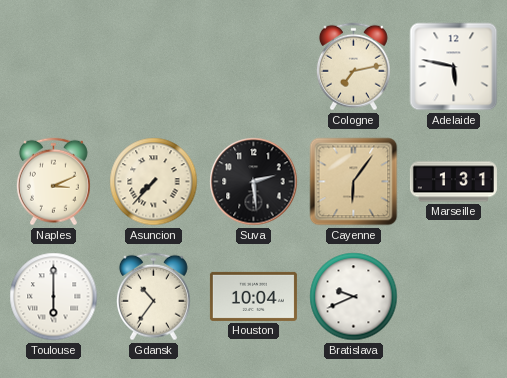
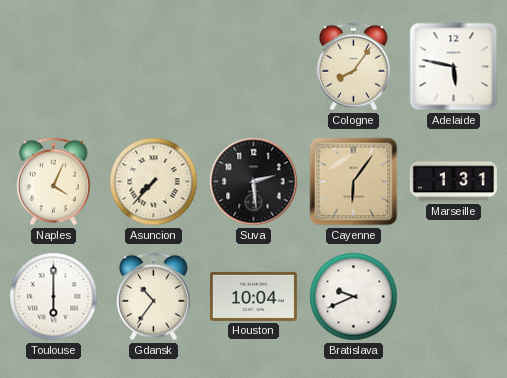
Cologne: 7:13 -> 8:06 (353, 67)
Naples: 3:11 -> 4:04 (53, 182)
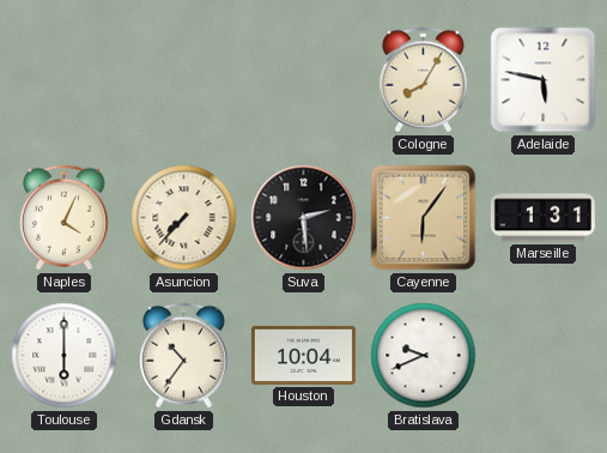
Cologne: 8:06 -> 8:05 (423, 80)
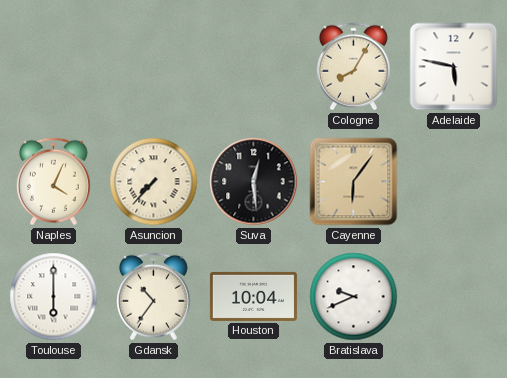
Suva: 2:29 -> 12:29 (254, 182)
Marseille: 1:31 -> none (542, 218)
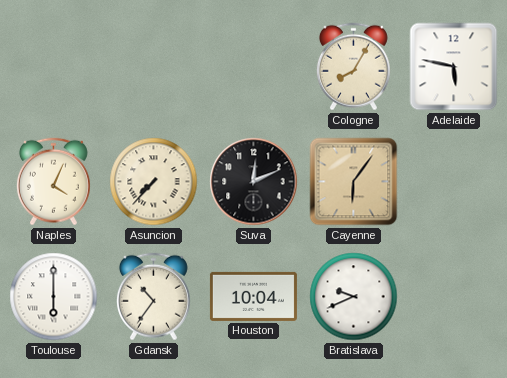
Suva: 12:29 -> 12:11 (254, 182)
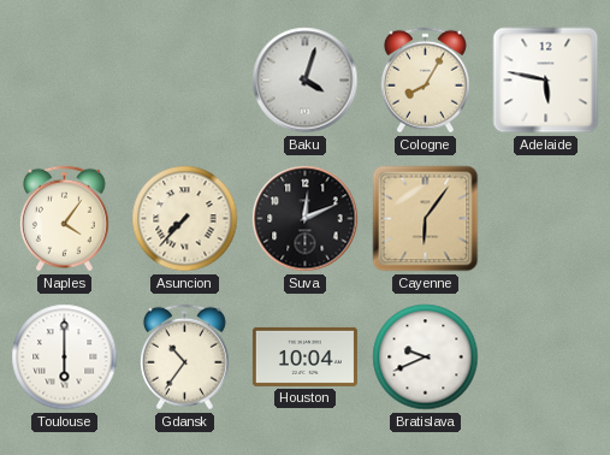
Baku: none -> 4:03 (306, 81)
Naples: 4:04 -> 4:06 (64, 219)
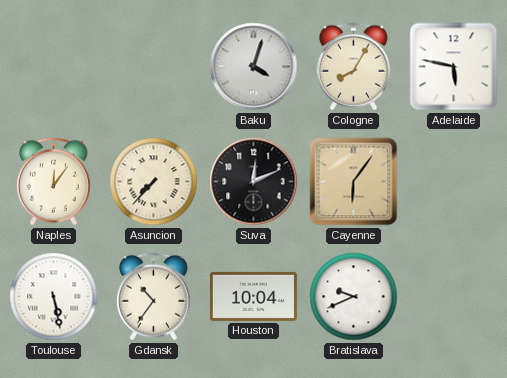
Naples: 4:06 -> 12:06 (53, 182)
Toulouse: 6:00 -> 5:28 (54, 297)
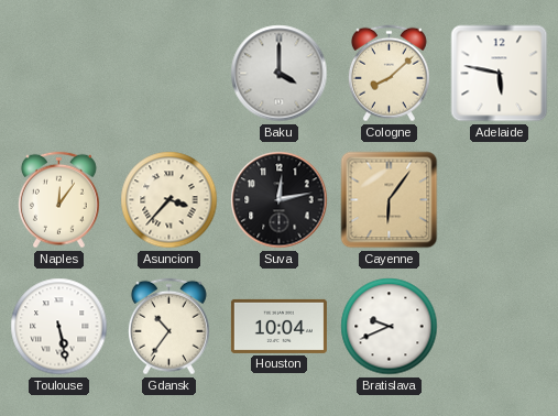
Baku: 4:03 -> 4:00 (280, 74)
Cologne: 8:05 -> 8:08 (389, 74)
Asuncion: 7:37 -> 3:37 (169, 200)
Suva: 12:11 -> 12:13 (280, 200)
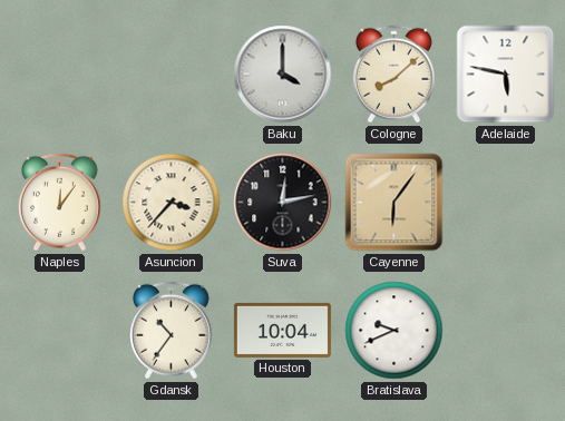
Toulouse: 5:28 -> none (59, 327)
